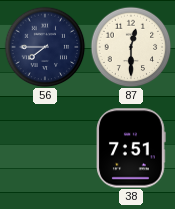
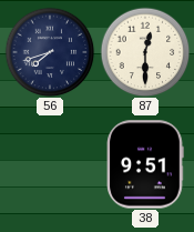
56: 7:45 -> 7:42 (50, 52)
38: 7:51 -> 9:51 (145, 164)
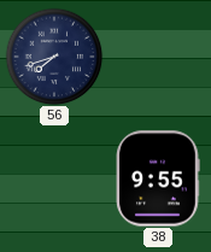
87: 12:30 -> none (145, 52)
38: 9:51 -> 9:55 (158, 178)
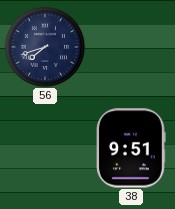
38: 9:55 -> 9:51 (131, 148)
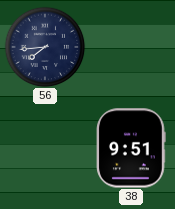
56: 7:42 -> 7:44 (45, 47)
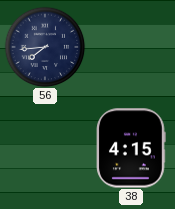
38: 9:51 -> 4:15 (131, 148)
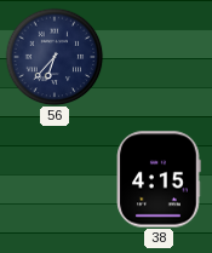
56: 7:44 -> 6:37 (55, 57)
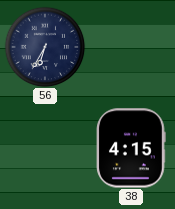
56: 6:37 -> 6:35 (45, 47)
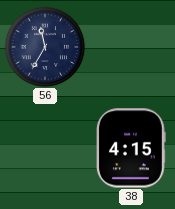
56: 6:35 -> 11:35 (45, 47)
